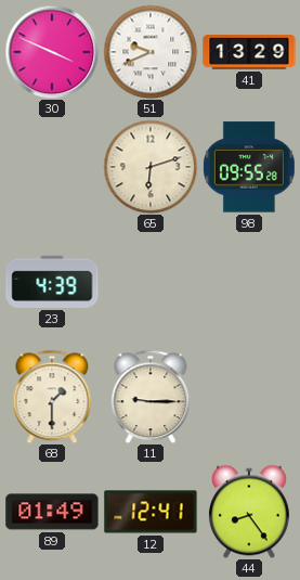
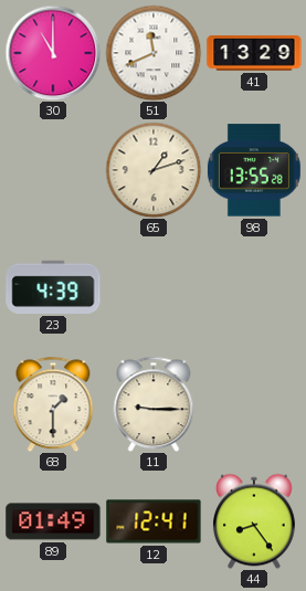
30: 3:49 -> 11:00 (53, 53)
51: 9:41 -> 11:41 (154, 53)
65: 6:12 -> 1:12 (154, 170)
98: 09:55 -> 13:55 (254, 170)
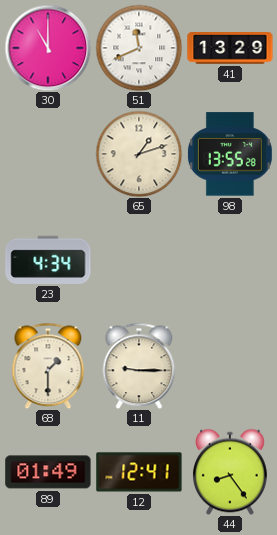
23: 4:39 -> 4:34 (48, 260)
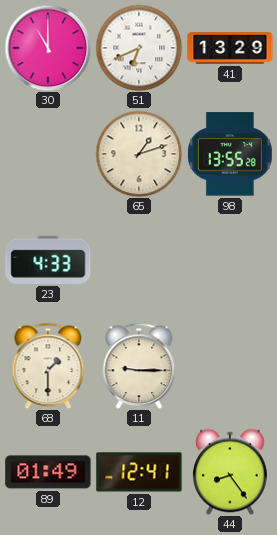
51: 11:41 -> 6:41 (139, 48)
23: 4:34 -> 4:33 (48, 260)
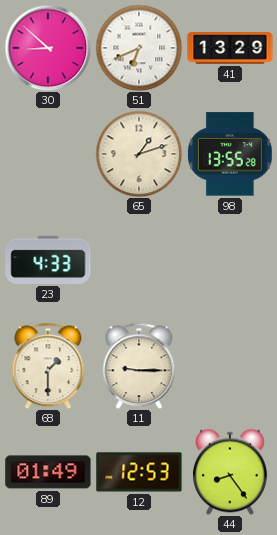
30: 11:00 -> 8:52 (48, 48)
12: 12:41 -> 12:53 (139, 472)
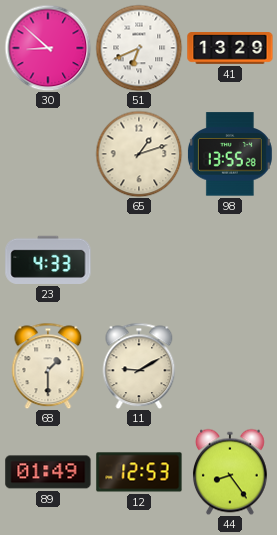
11: 9:15 -> 9:10 (139, 366)
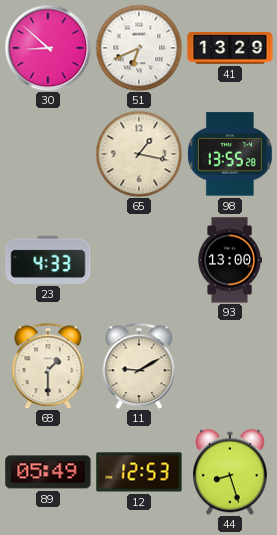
65: 1:12 -> 1:17 (139, 154)
93: none -> 13:00 (230, 260)
89: 01:49 -> 05:49 (48, 472)
44: 8:24 -> 8:27 (230, 472)
